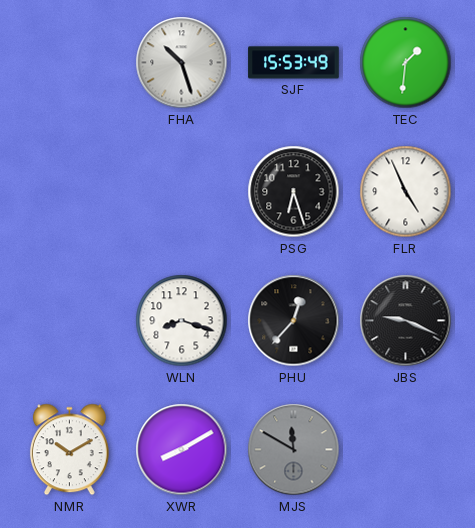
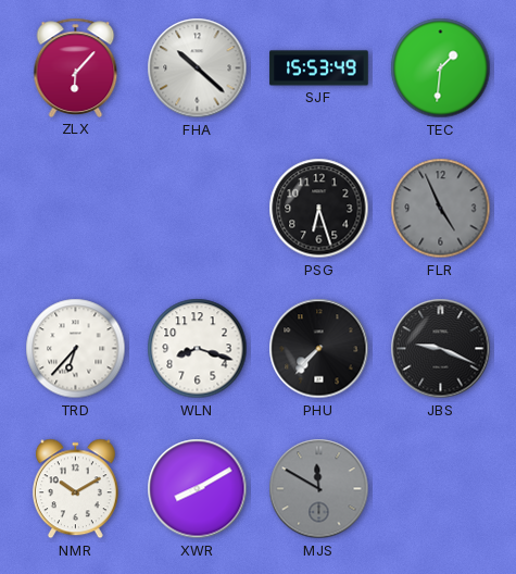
ZLX: none -> 6:07 (76, 67)
FHA: 10:27 -> 10:22 (198, 68)
FLR dial: white -> grey (441, 209)
TRD: none -> 6:37 (76, 349)
PHU: 12:37 -> 7:37 (319, 349)
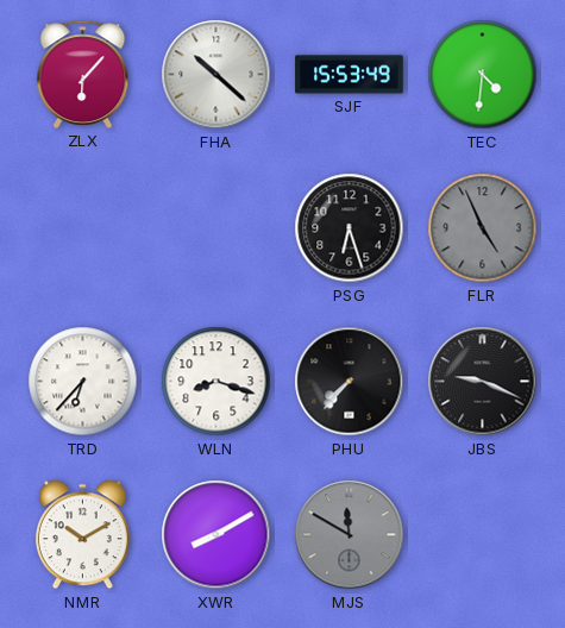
TEC: 1:31 -> 4:31 (483, 75)
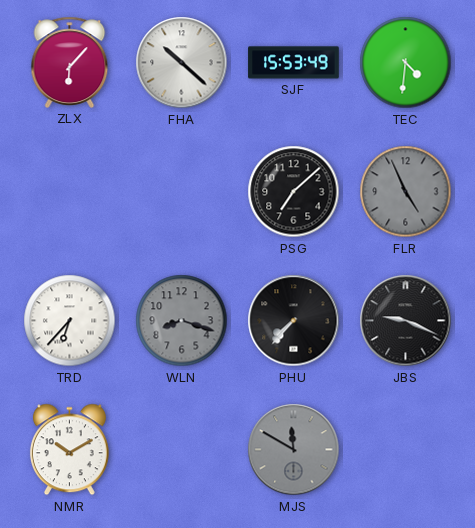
PSG: 6:27 -> 7:08 (294, 192)
WLN dial: white -> grey (182, 321)
XWR: 8:10 -> none (216, 535)
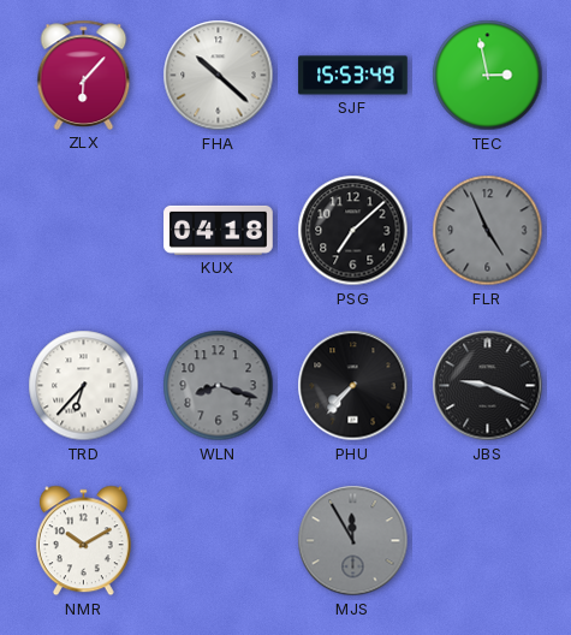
TEC: 4:31 -> 2:58 (488, 76)
KUX: none -> 04:18 (219, 230)
MJS: 11:50 -> 11:55 (353, 541)
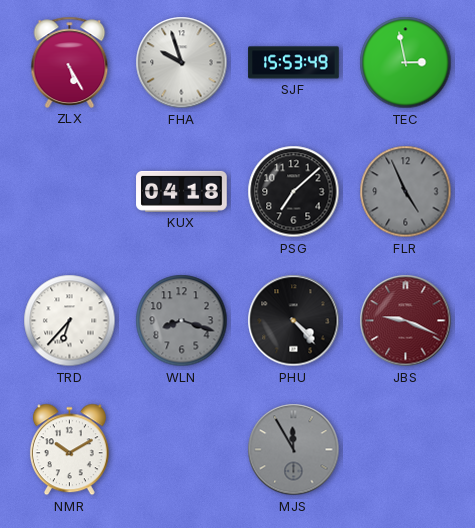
ZLX: 6:07 -> 5:25 (70, 62)
FHA: 10:22 -> 9:57 (182, 63)
PHU: 7:37 -> 4:23 (294, 321)
JBS dial: black -> burgundy (406, 321)
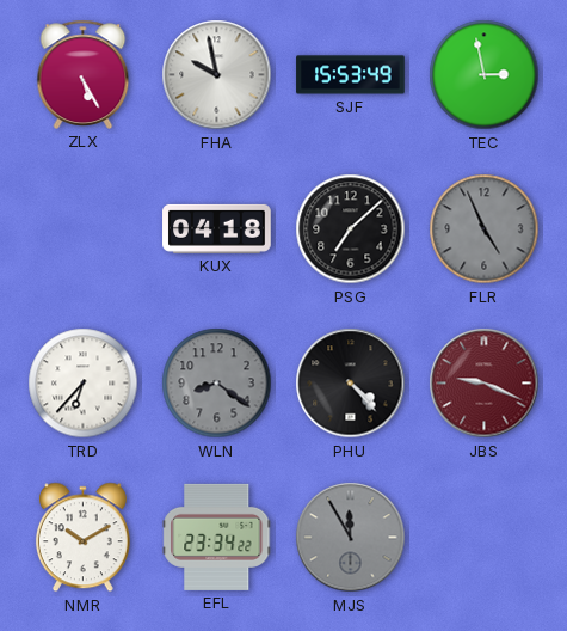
FHA: 9:57 -> 9:58 (217, 75)
WLN: 8:18 -> 8:21 (217, 384)
EFL: none -> 23:34 (217, 537)
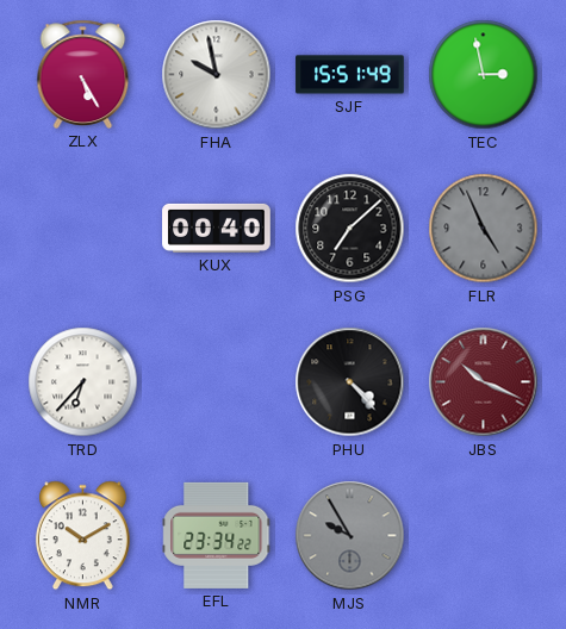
SJF: 15:53 -> 15:51 (350, 75)
KUX: 04:18 -> 00:40 (217, 228)
WLN: 8:21 -> none (217, 384)
JBS: 9:19 -> 10:19 (484, 382)
MJS: 11:55 -> 9:55 (350, 536)
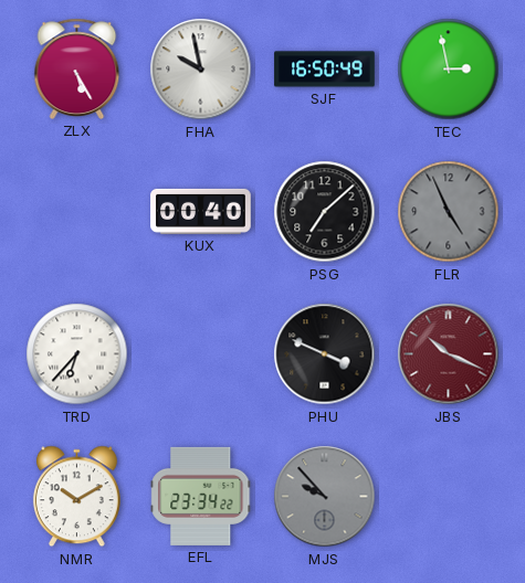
SJF: 15:51 -> 16:50 (325, 70)
PHU: 4:23 -> 3:49 (325, 354)
MJS: 9:55 -> 9:53 (325, 497)
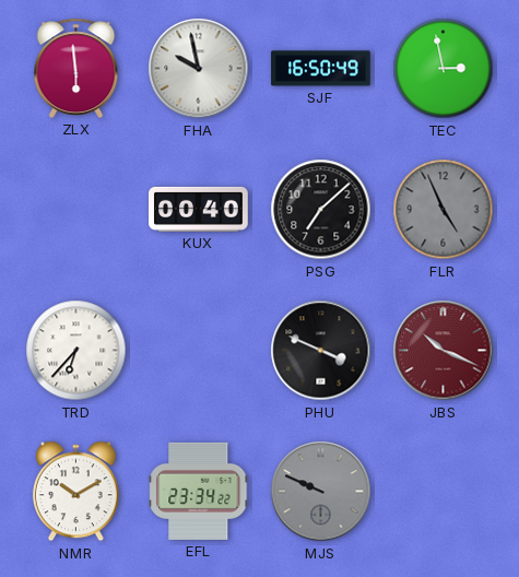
ZLX: 5:25 -> 5:59 (76, 68)
MJS: 9:53 -> 9:49 (321, 492)
